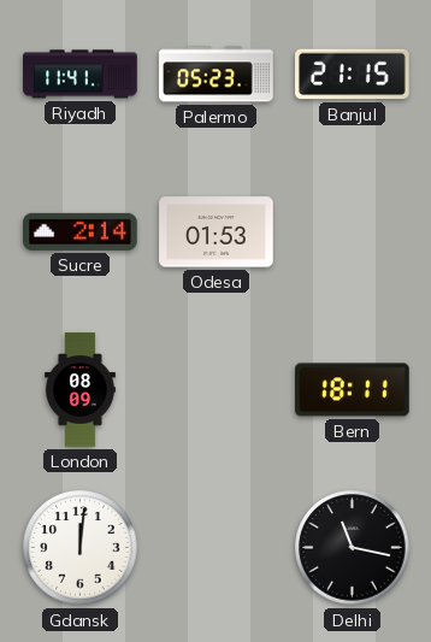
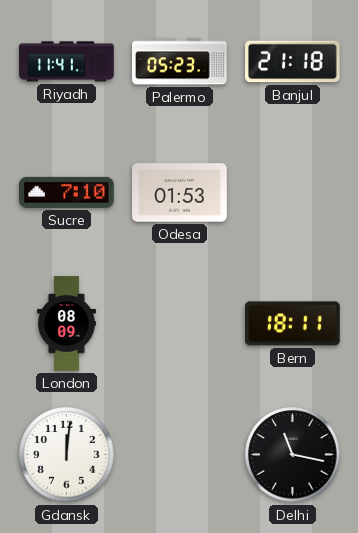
Banjul: 21:15 -> 21:18 (293, 62)
Sucre: 2:14 -> 7:10 (67, 192)
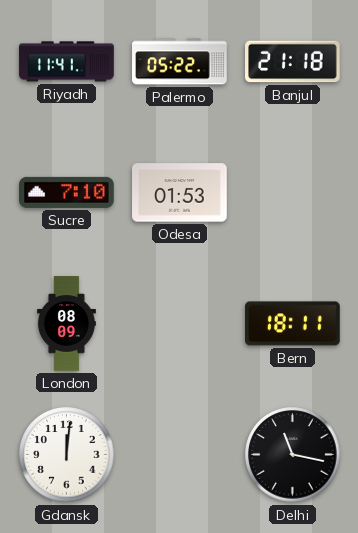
Palermo: 05:23 -> 05:22 (180, 62)
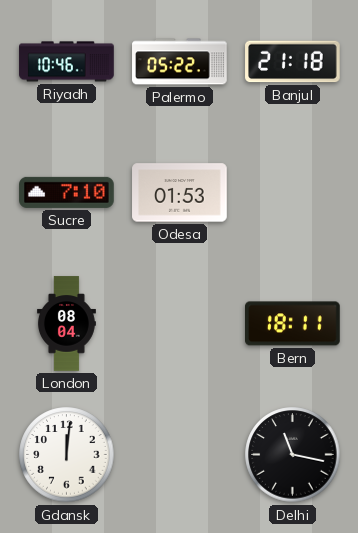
Riyadh: 11:41 -> 10:46 (67, 62)
London: 08:09 -> 08:04 (66, 324)
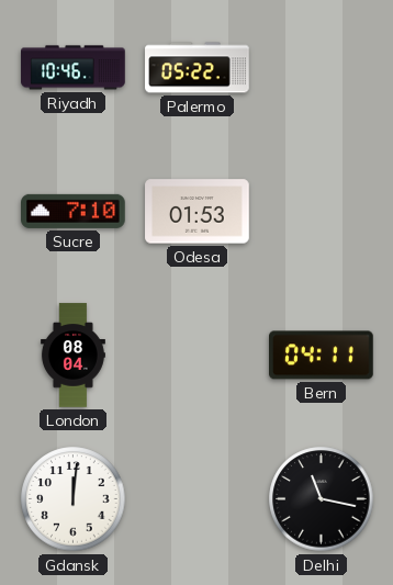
Banjul: 21:18 -> none (293, 62)
Bern: 18:11 -> 04:11 (322, 356)
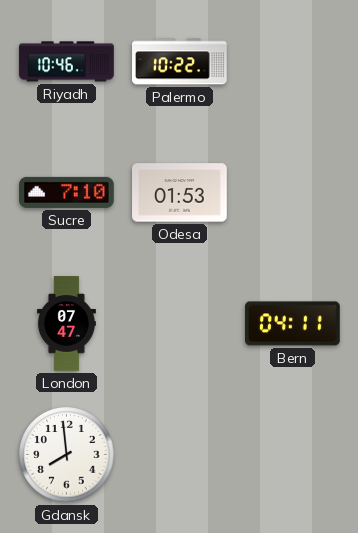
Palermo: 05:22 -> 10:22 (180, 62)
London: 08:04 -> 07:47 (66, 324)
Gdansk: 12:01 -> 7:59 (67, 455)
Delhi: 11:17 -> none (322, 499)
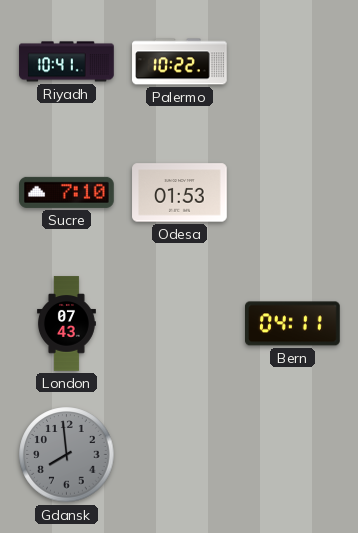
Riyadh: 10:46 -> 10:41 (67, 62)
London: 07:47 -> 07:43 (66, 324)
Gdansk dial: white -> grey (67, 455)
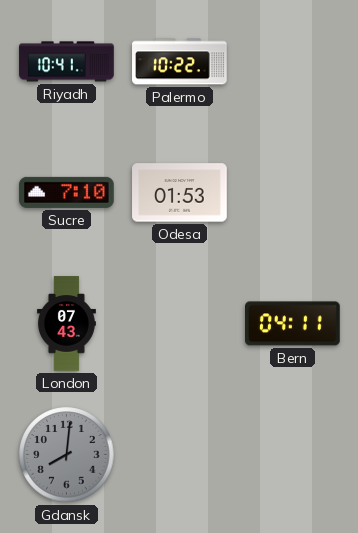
Gdansk: 7:59 -> 8:01 (67, 455)
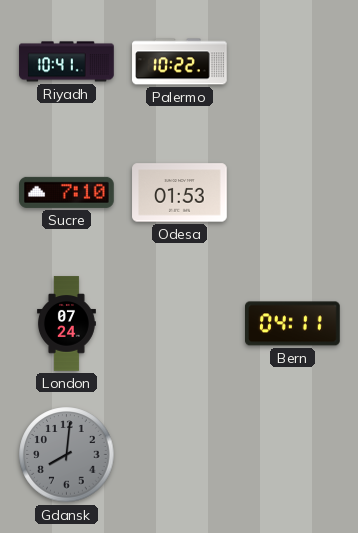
London: 07:43 -> 07:24 (66, 324)
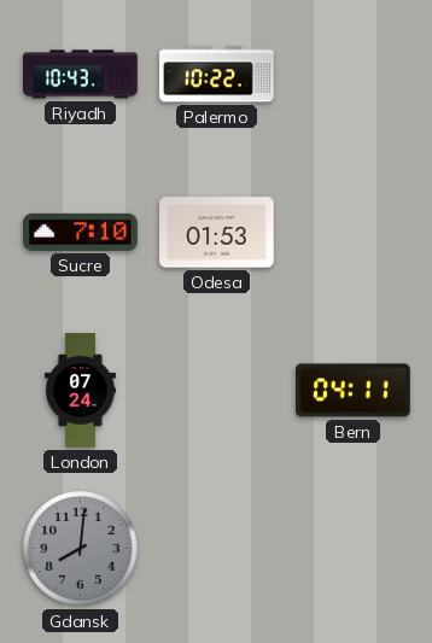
Riyadh: 10:41 -> 10:43 (81, 75)
